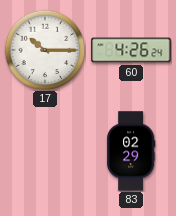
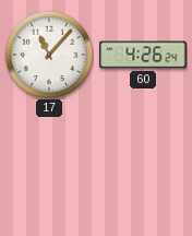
17: 10:15 -> 11:07 (49, 55)
83: 02:29 -> none (131, 151)
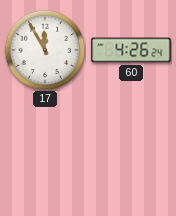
17: 11:07 -> 11:55 (45, 50)
